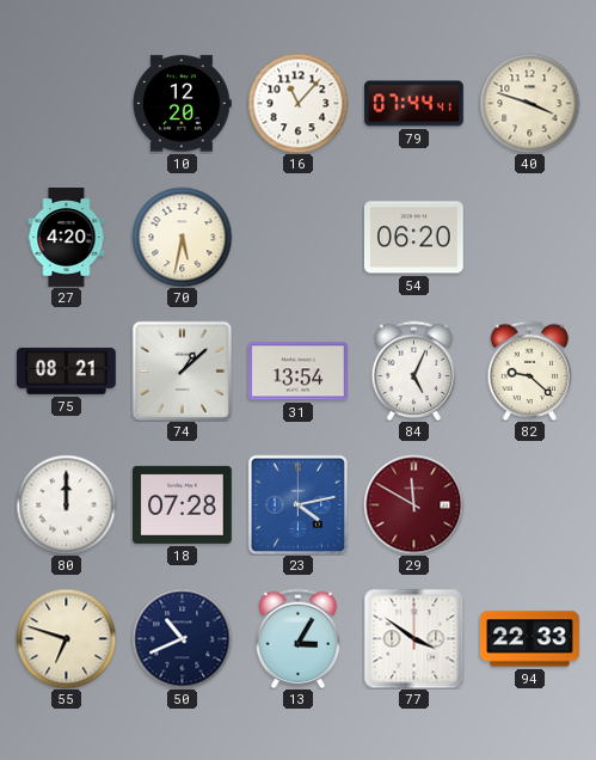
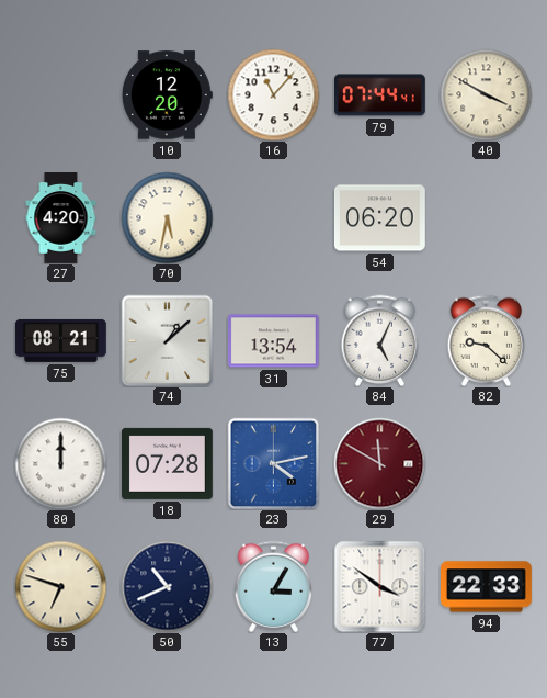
40: 3:48 -> 3:50 (486, 94)
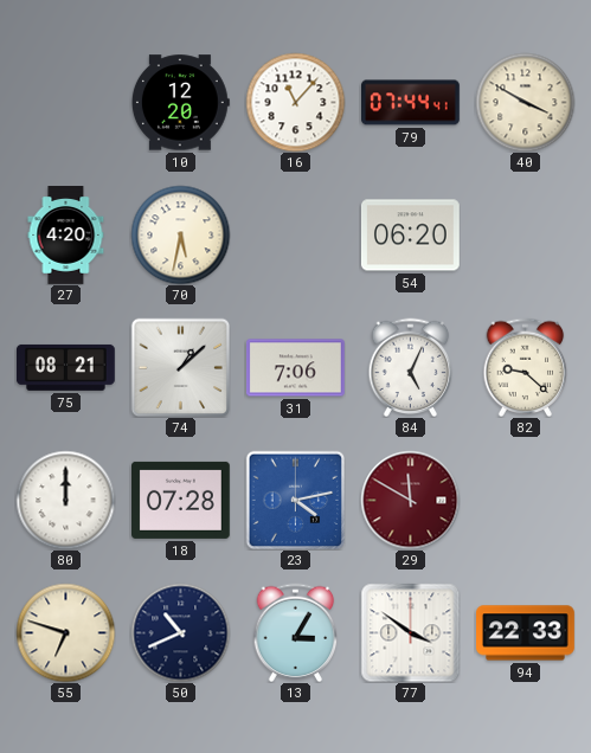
31: 13:54 -> 7:06 (296, 368)
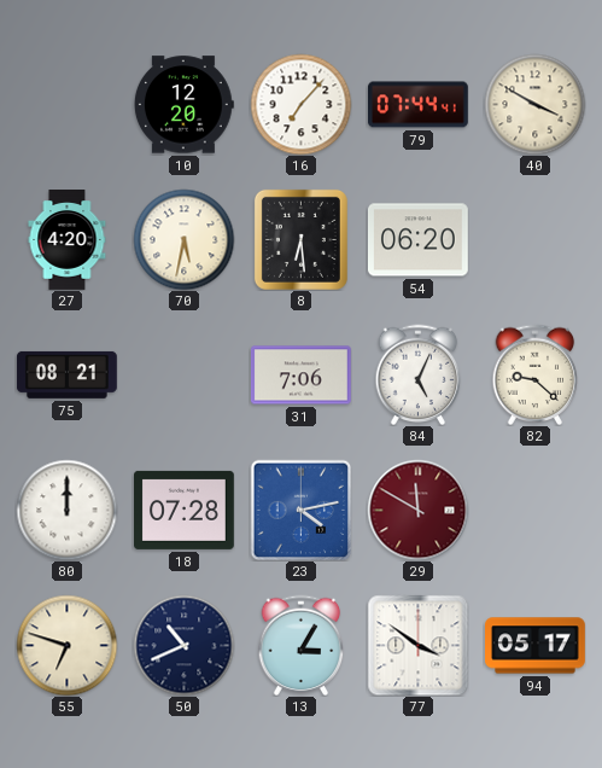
16: 11:07 -> 7:07 (300, 104)
8: none -> 6:29 (300, 239)
74: 1:08 -> none (180, 367)
94: 22:33 -> 05:17 (536, 646)
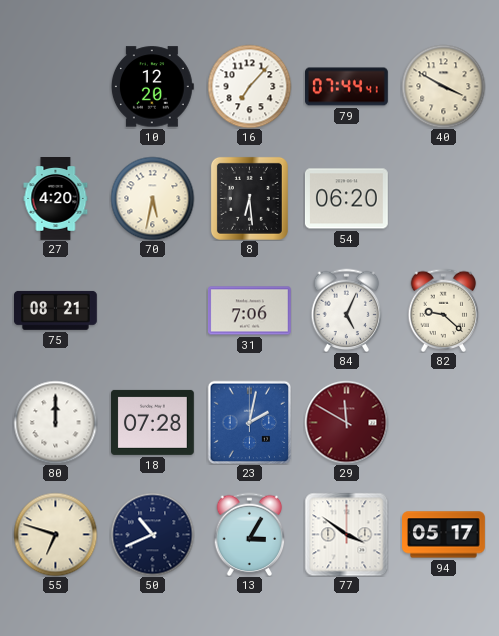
23: 4:13 -> 2:02 (249, 422)
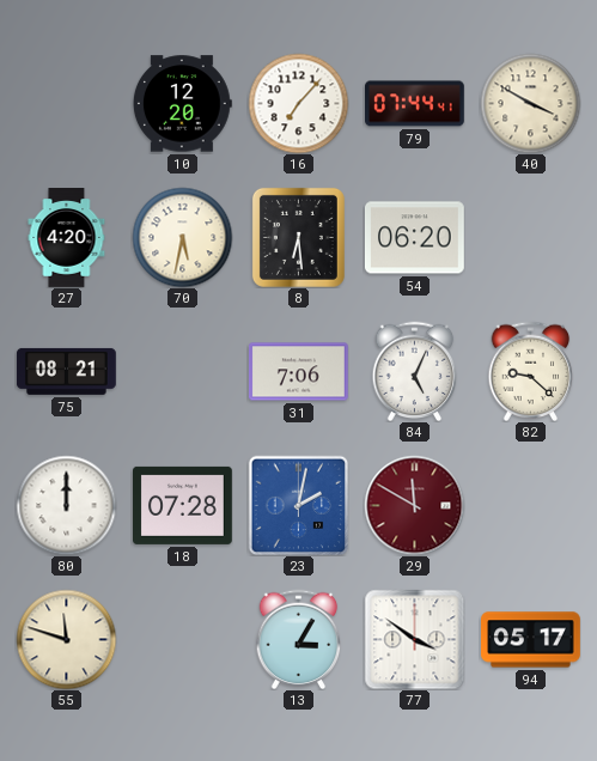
55: 6:48 -> 11:48 (66, 639)
50: 10:41 -> none (152, 534)
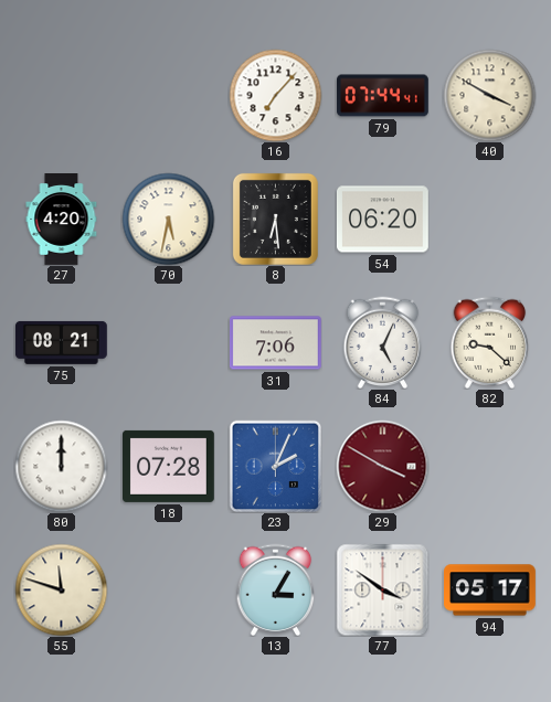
10: 12:20 -> none (182, 104)
23: 2:02 -> 2:04 (275, 466)
29: 11:50 -> 3:50 (382, 466)
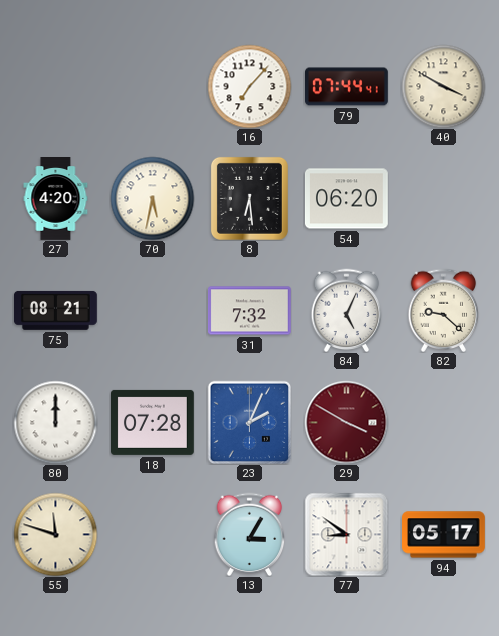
31: 7:06 -> 7:32 (250, 311)
77: 3:51 -> 8:51 (346, 534)
